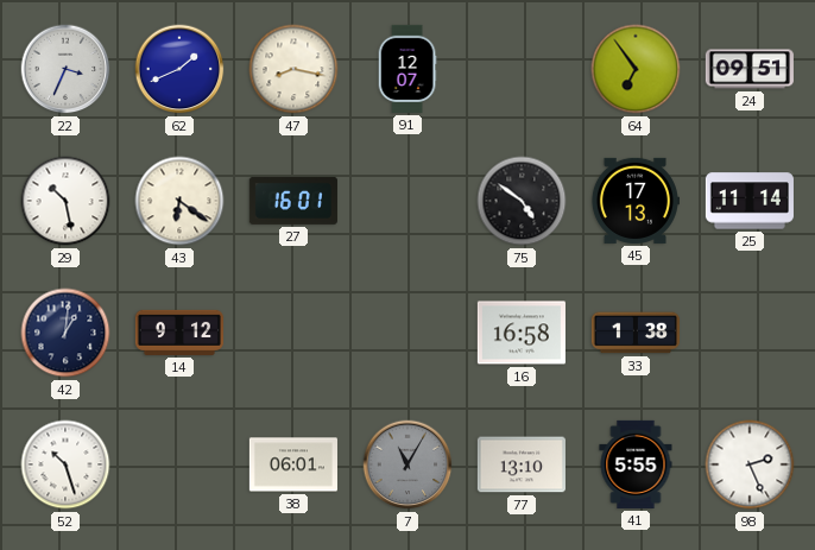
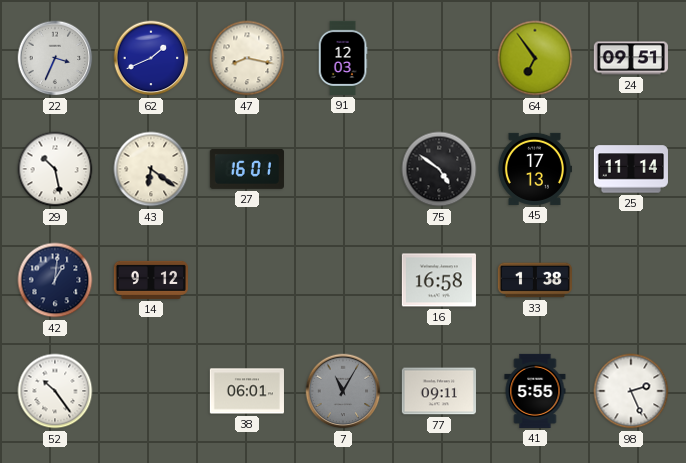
91: 12:07 -> 12:03 (343, 58)
52: 10:27 -> 10:24 (55, 391)
77: 13:10 -> 09:11 (439, 391)
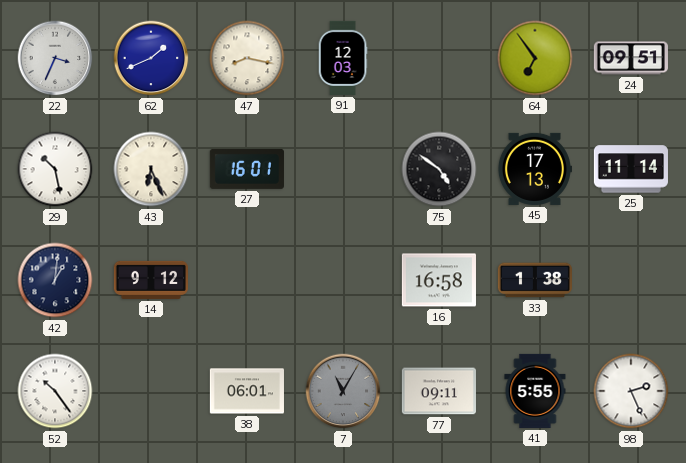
43: 6:21 -> 6:26 (151, 169)
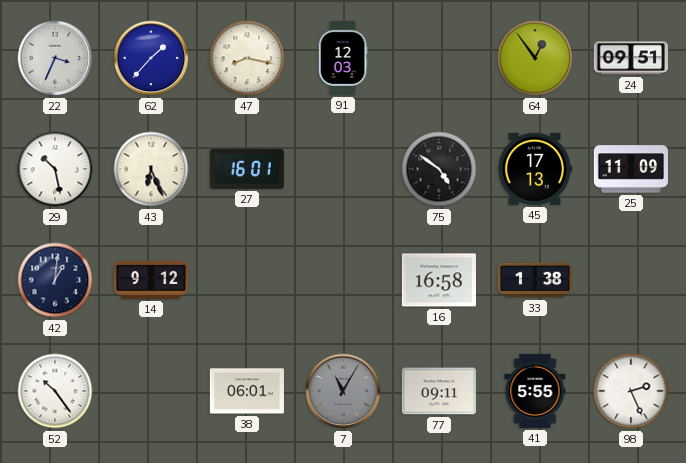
62: 1:41 -> 1:37 (151, 58)
64: 6:54 -> 12:54 (535, 58)
25: 11:14 -> 11:09 (631, 169)
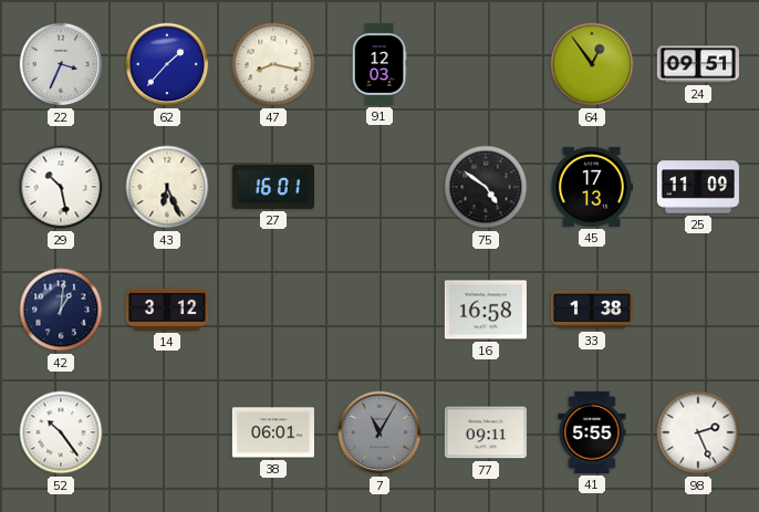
14: 9:12 -> 3:12 (167, 310)
